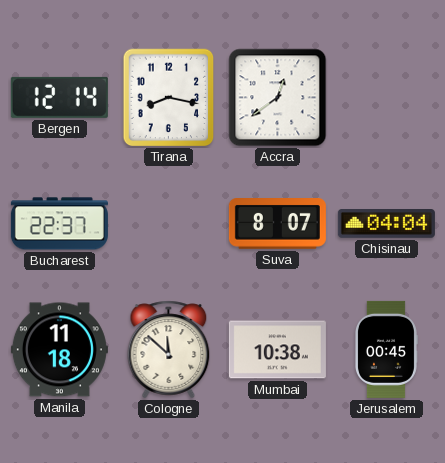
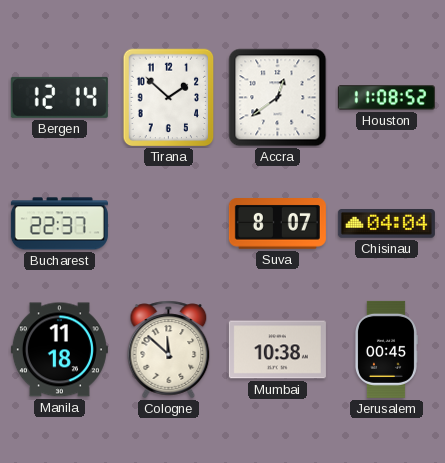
Tirana: 8:17 -> 1:52 (169, 98)
Houston: none -> 11:08 (386, 98)
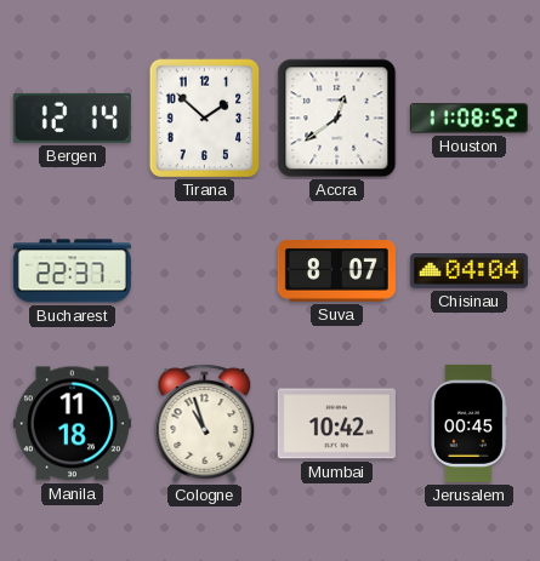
Cologne: 11:52 -> 10:57 (205, 424)
Mumbai: 10:38 -> 10:42 (336, 424)
